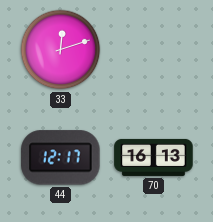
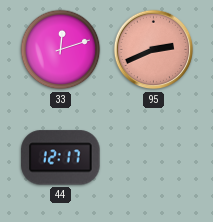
95: none -> 2:41 (154, 50)
70: 16:13 -> none (154, 157)
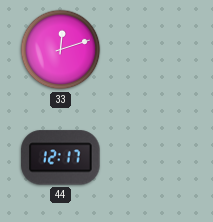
95: 2:41 -> none (154, 50)
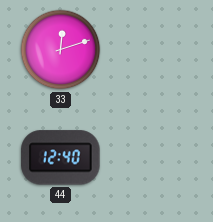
44: 12:17 -> 12:40 (61, 158)
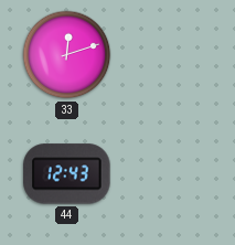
44: 12:40 -> 12:43 (67, 174)
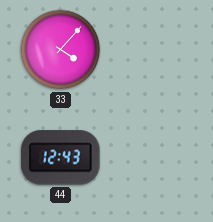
33: 12:12 -> 4:07 (61, 50)
